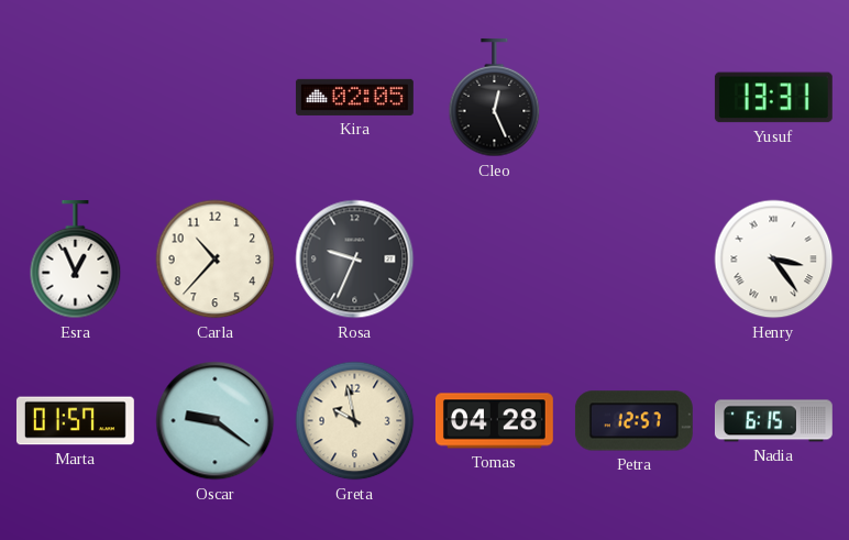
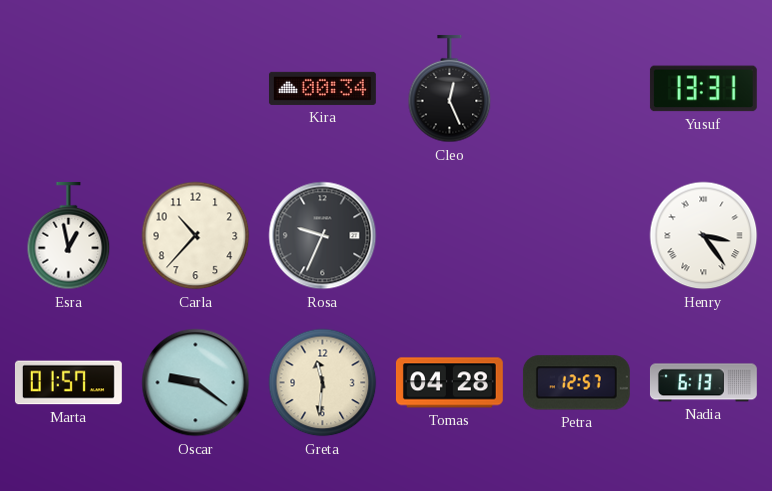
Kira: 02:05 -> 00:34 (322, 88)
Esra: 12:56 -> 12:58 (69, 236)
Greta: 9:58 -> 11:31 (323, 383)
Nadia: 6:15 -> 6:13 (703, 383)
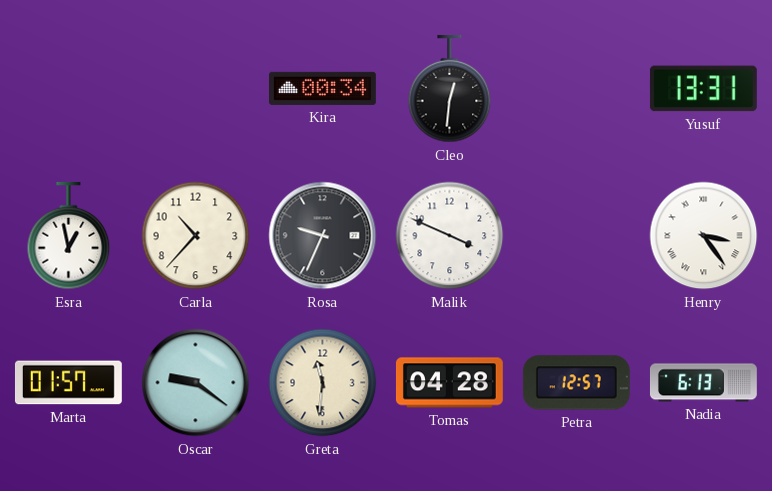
Cleo: 12:26 -> 12:31 (450, 89)
Malik: none -> 3:49 (450, 236)
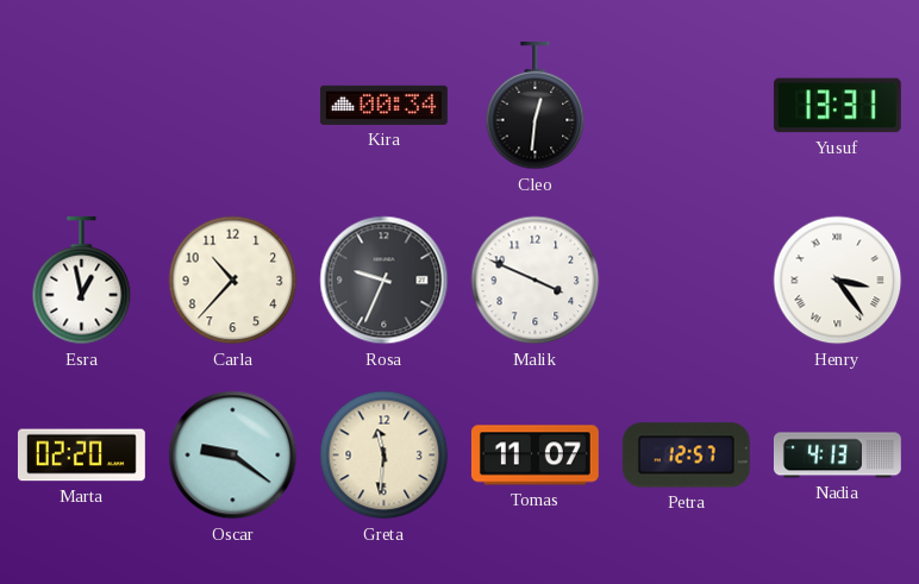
Marta: 01:57 -> 02:20 (81, 456)
Tomas: 04:28 -> 11:07 (534, 456)
Nadia: 6:13 -> 4:13 (837, 456)
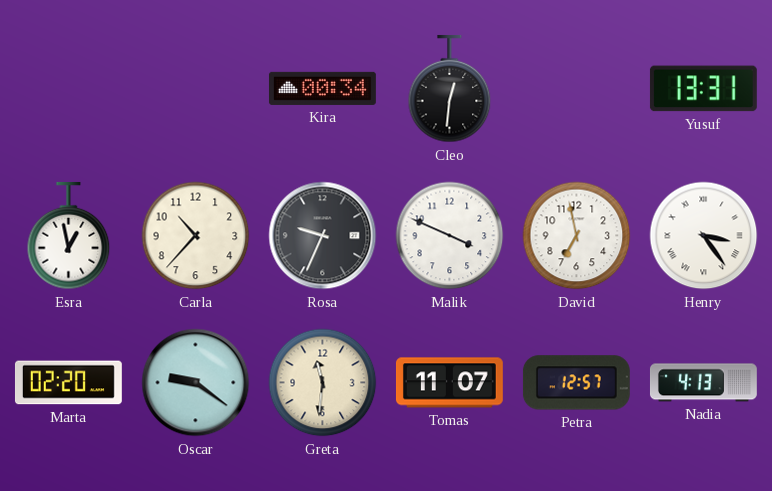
David: none -> 6:58 (577, 236)
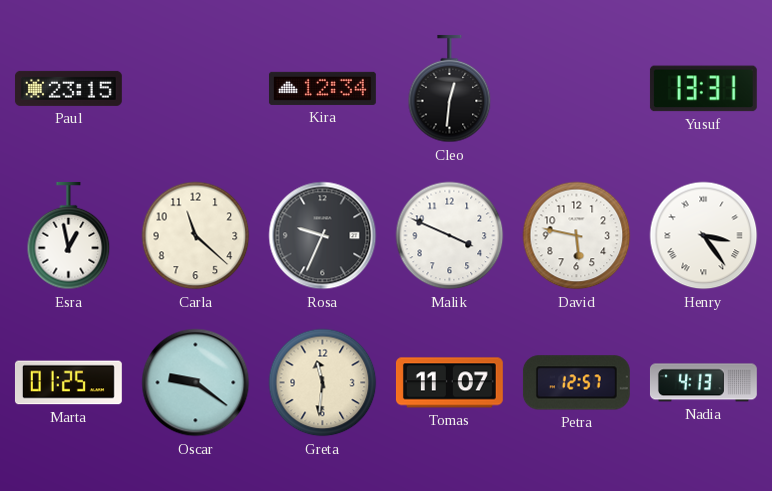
Paul: none -> 23:15 (68, 88)
Kira: 00:34 -> 12:34 (322, 88)
Carla: 10:37 -> 11:22 (196, 236)
David: 6:58 -> 5:47 (577, 236)
Marta: 02:20 -> 01:25 (68, 383)
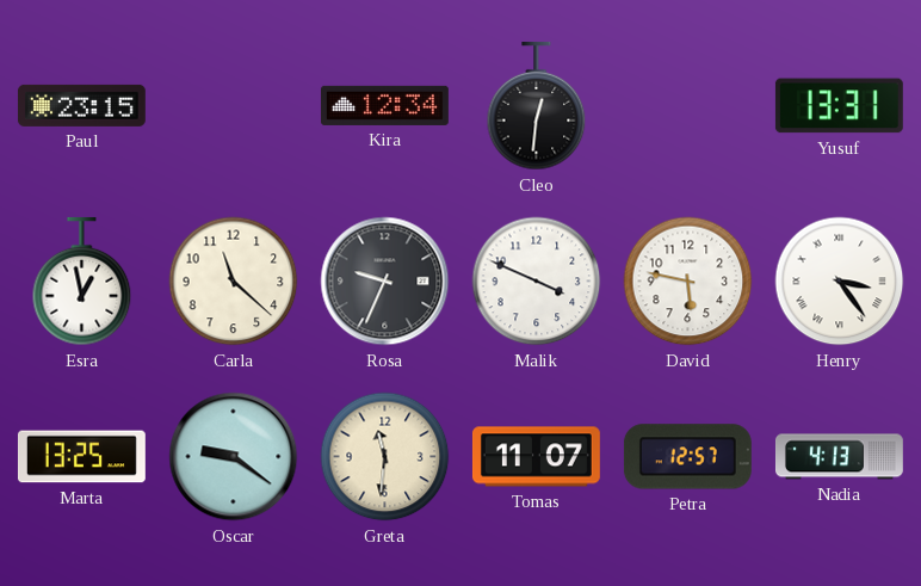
Marta: 01:25 -> 13:25 (81, 457)
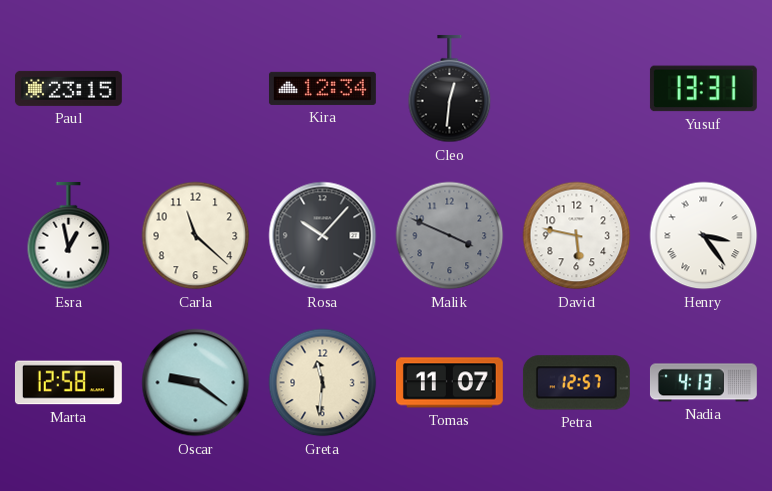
Rosa: 9:34 -> 10:07 (323, 236)
Malik dial: white -> grey (450, 236)
Marta: 13:25 -> 12:58 (68, 383)
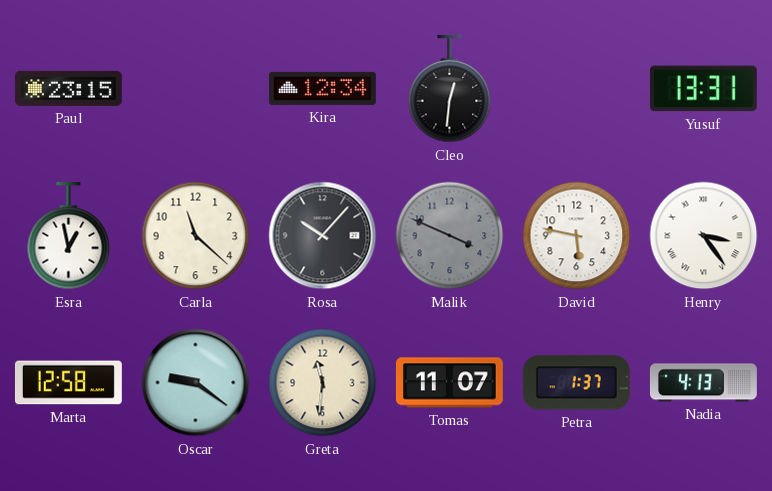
Petra: 12:57 -> 1:37 (576, 383)
